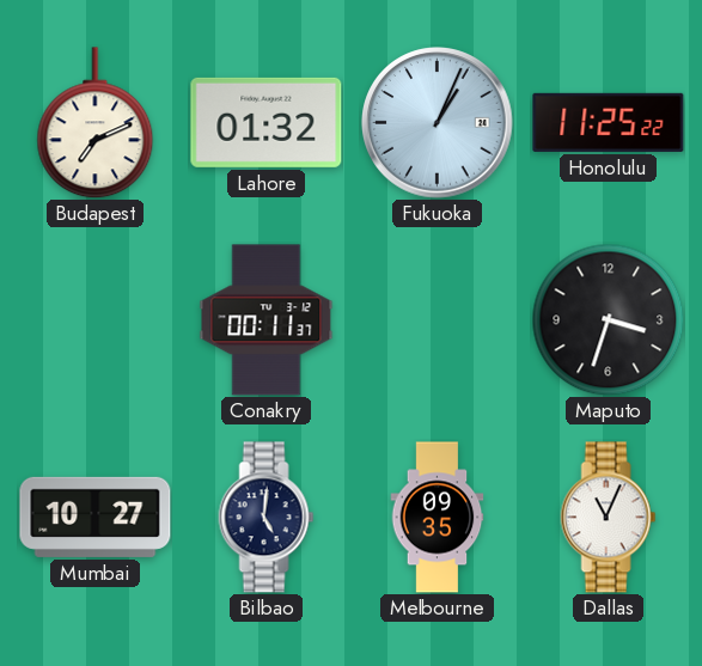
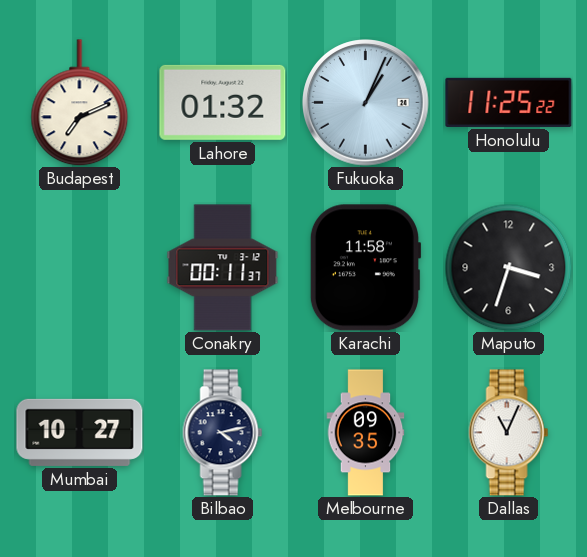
Karachi: none -> 11:58 (365, 268)
Bilbao: 5:01 -> 4:13 (223, 433)
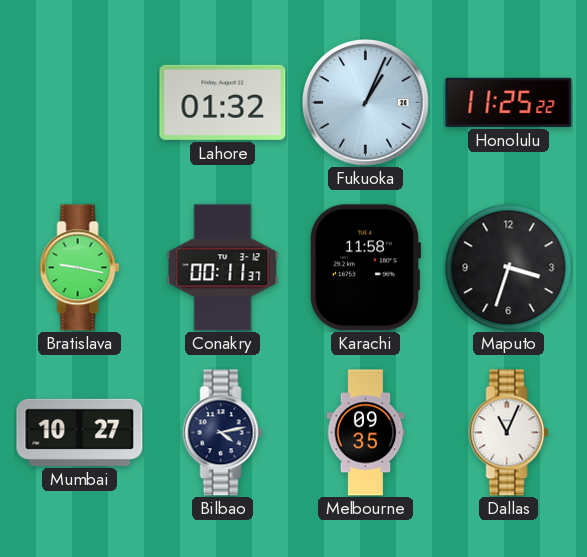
Budapest: 7:11 -> none (80, 103)
Bratislava: none -> 9:17 (80, 268)
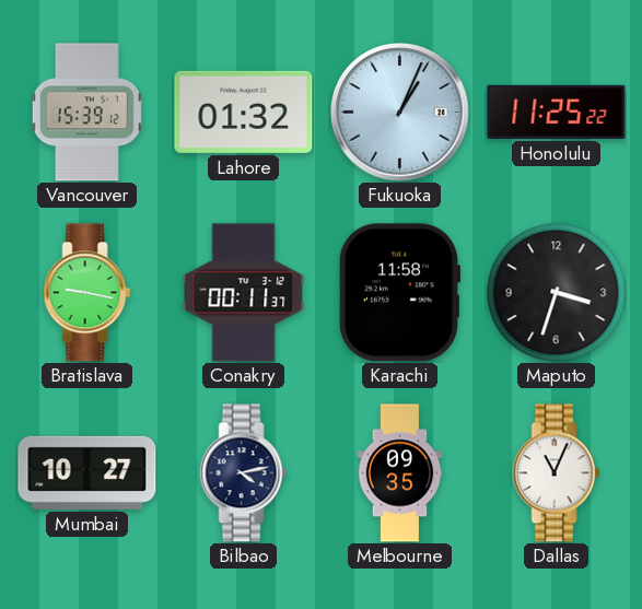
Vancouver: none -> 15:39 (86, 113)
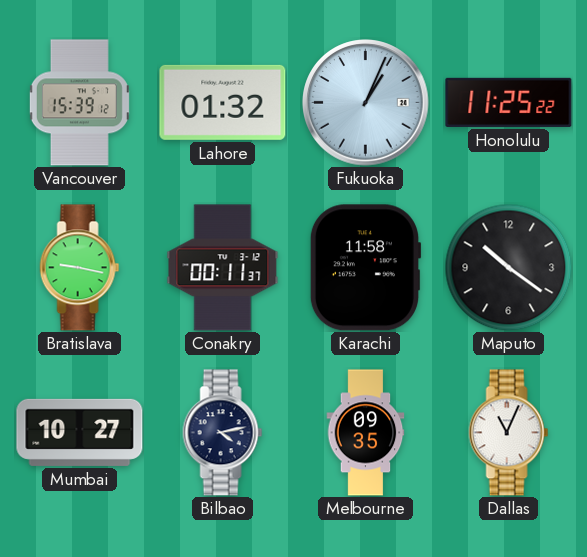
Maputo: 3:33 -> 10:21 (508, 267)
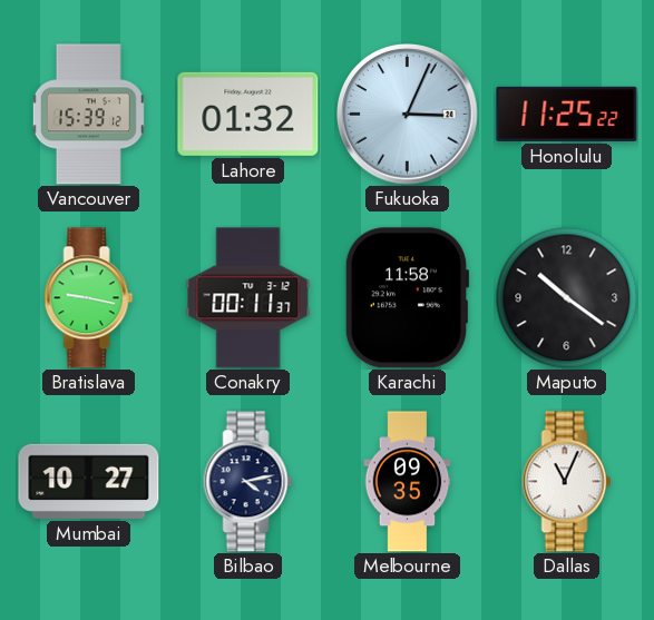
Fukuoka: 1:04 -> 3:04 (408, 115)
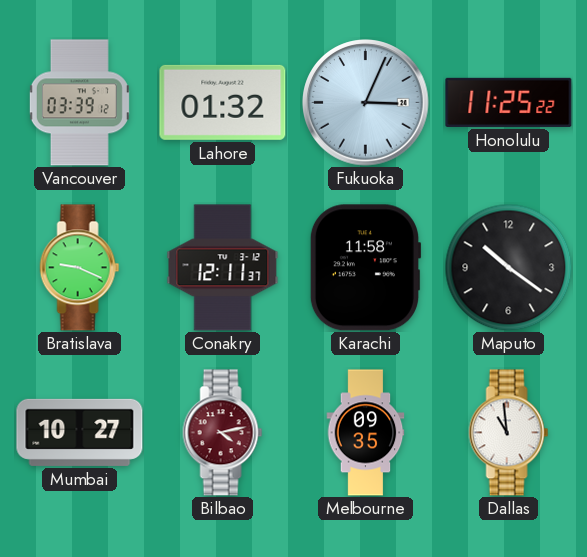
Vancouver: 15:39 -> 03:39 (79, 103)
Bratislava: 9:17 -> 9:19 (80, 268)
Conakry: 00:11 -> 12:11 (223, 268)
Bilbao dial: navy -> burgundy (223, 433)
Dallas: 11:04 -> 10:59 (509, 433)
